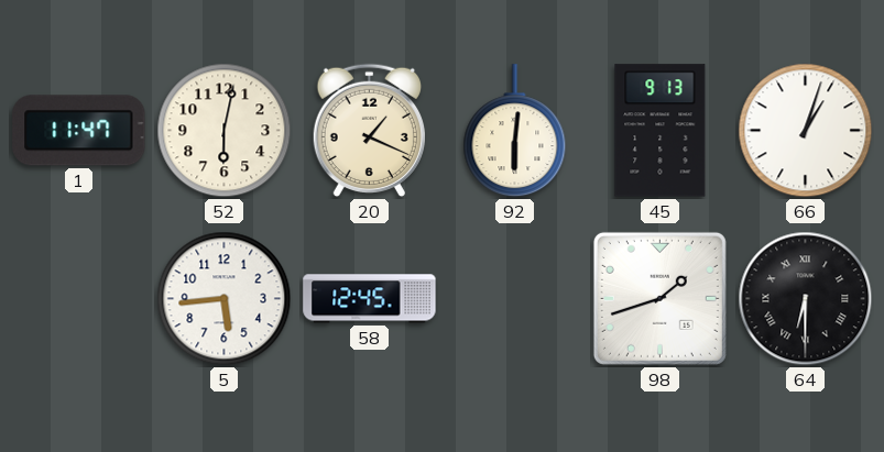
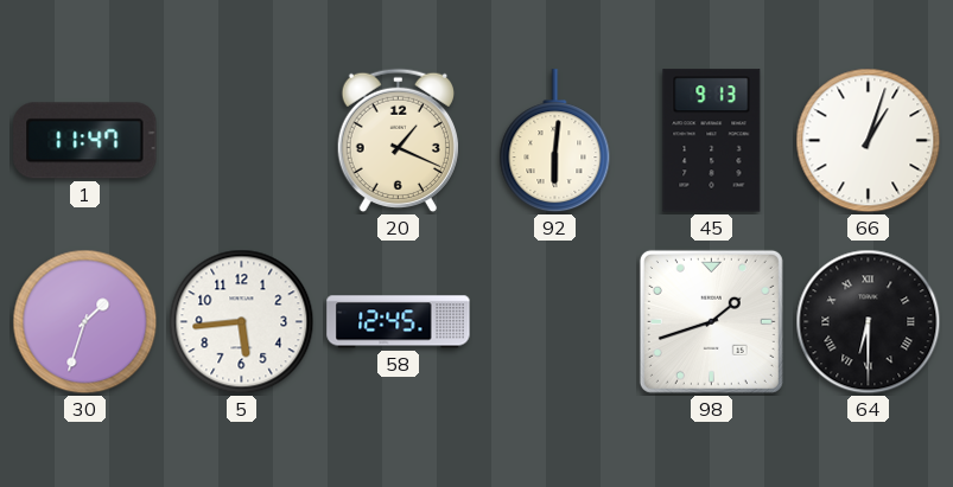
52: 6:02 -> none (225, 131)
30: none -> 1:33 (85, 322)
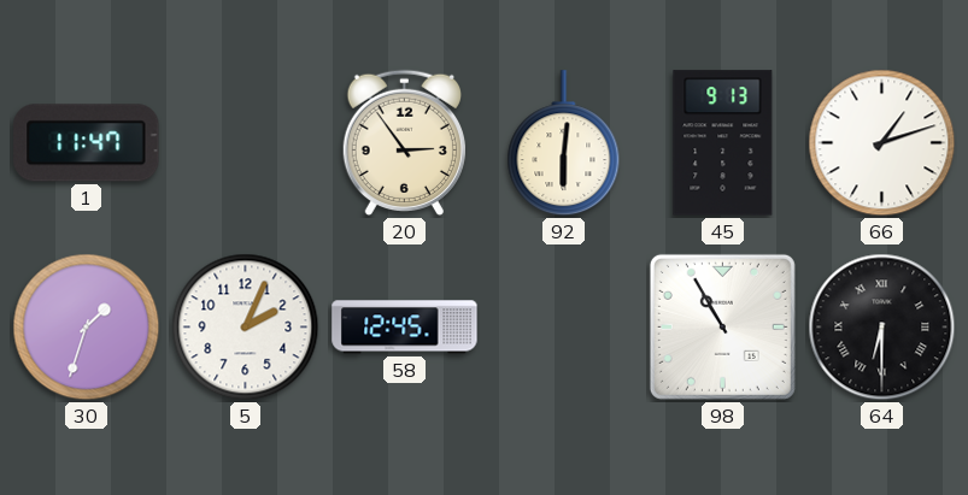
20: 1:19 -> 2:54 (404, 143)
66: 1:03 -> 1:12 (882, 143)
5: 5:44 -> 2:04 (246, 328)
98: 1:42 -> 10:55 (722, 326)
